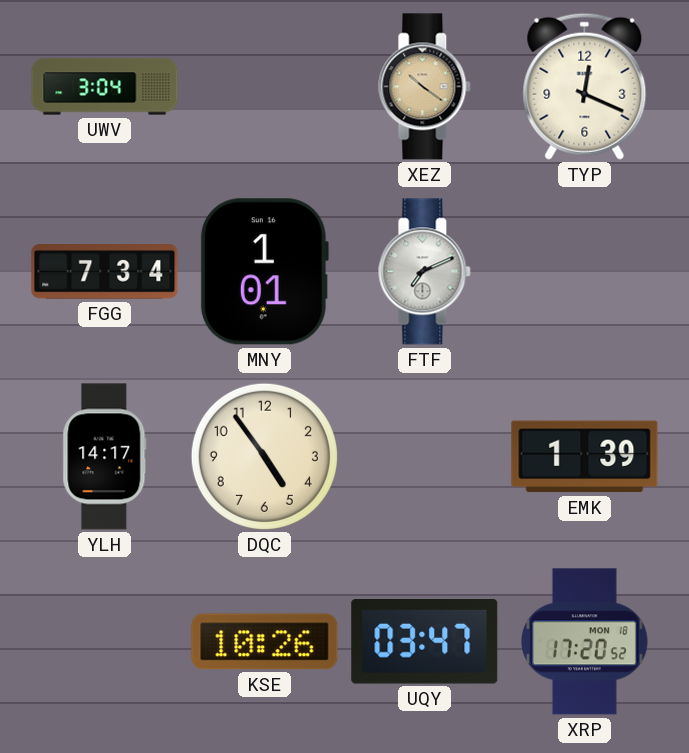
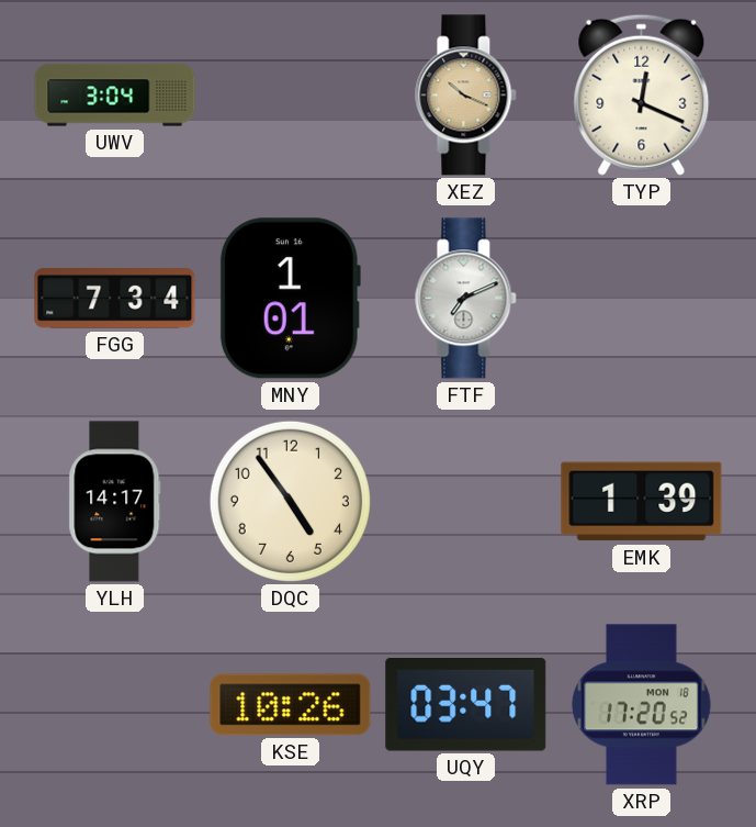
XEZ: 10:21 -> 10:19 (466, 96)
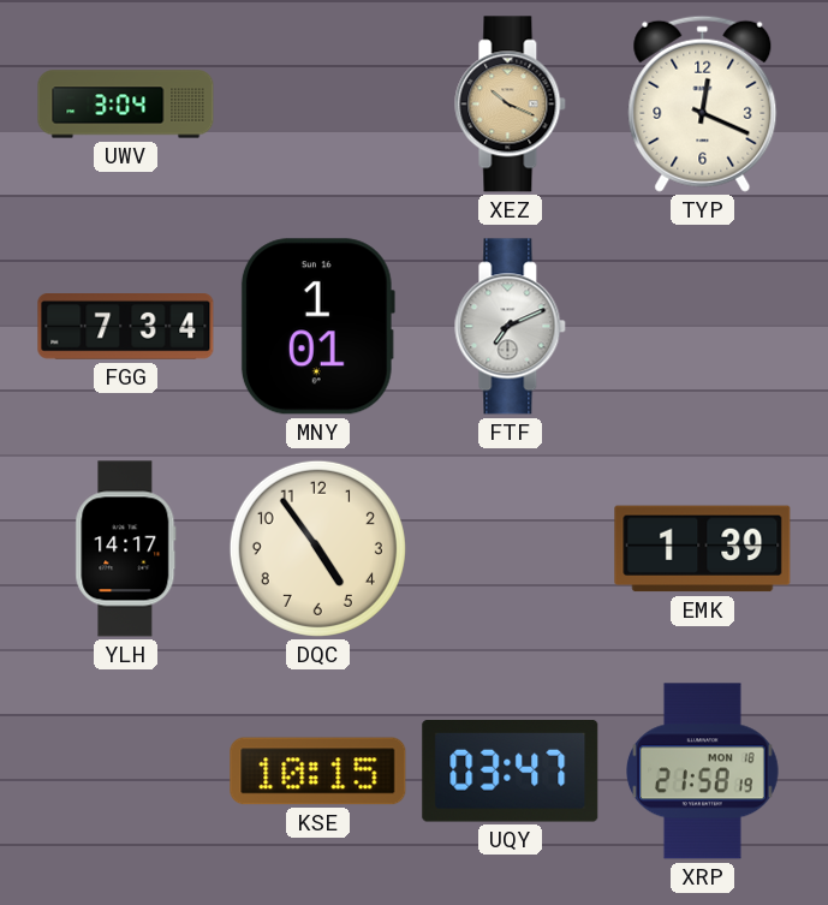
KSE: 10:26 -> 10:15 (318, 772)
XRP: 17:20 -> 21:58 (703, 772)
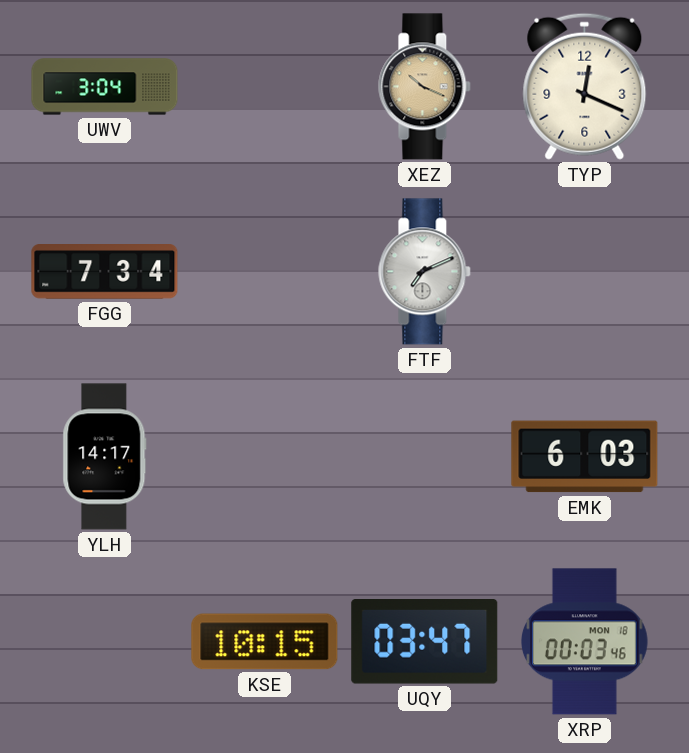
MNY: 1:01 -> none (317, 327)
DQC: 4:54 -> none (317, 548)
EMK: 1:39 -> 6:03 (585, 457)
XRP: 21:58 -> 00:03 (585, 642)
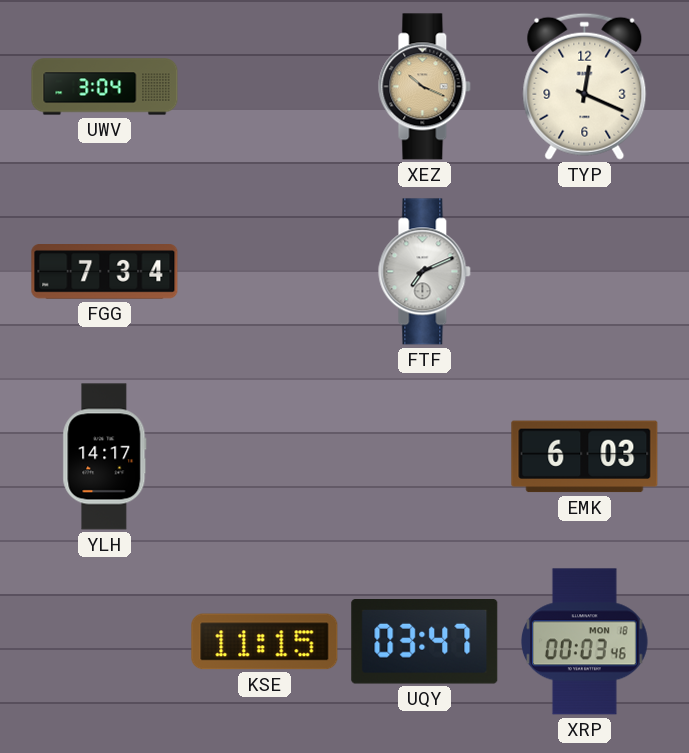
KSE: 10:15 -> 11:15 (265, 642)
